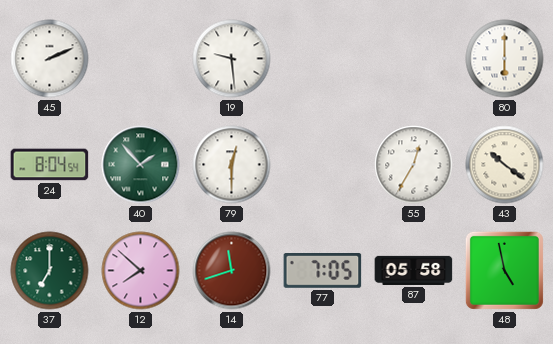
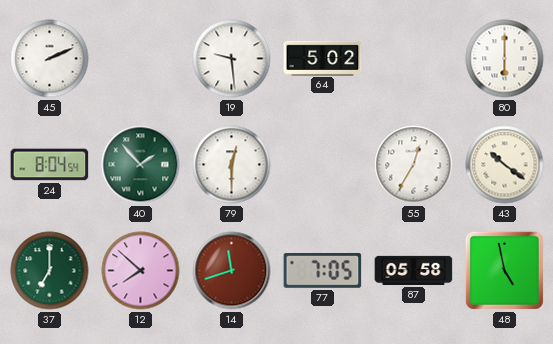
64: none -> 5:02 (323, 58)
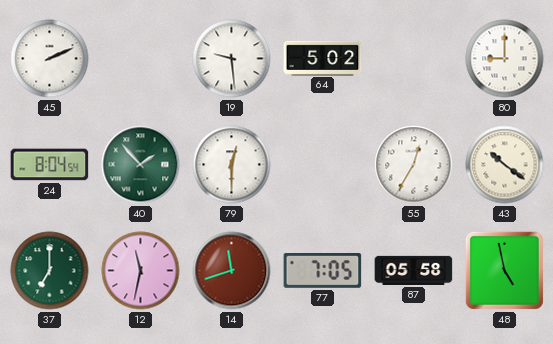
80: 6:00 -> 9:00 (505, 59)
12: 7:52 -> 11:32 (141, 271)
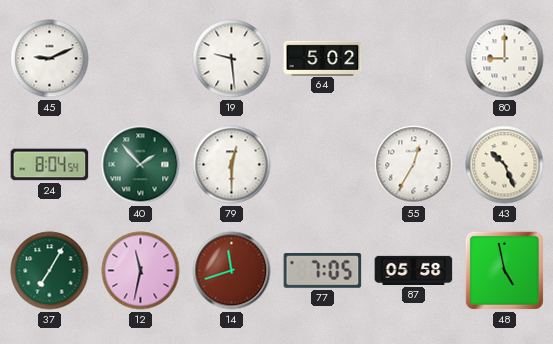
45: 2:11 -> 9:11 (50, 59)
43: 10:21 -> 10:26 (505, 165)
37: 7:00 -> 7:05 (50, 271)
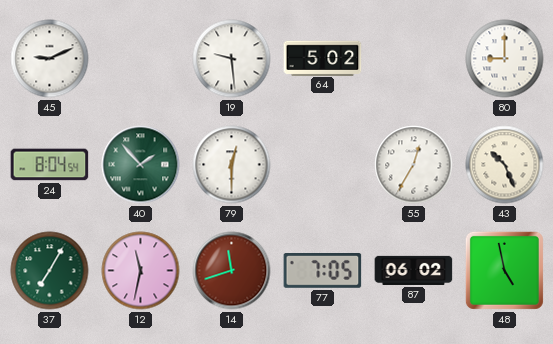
87: 05:58 -> 06:02 (414, 270)
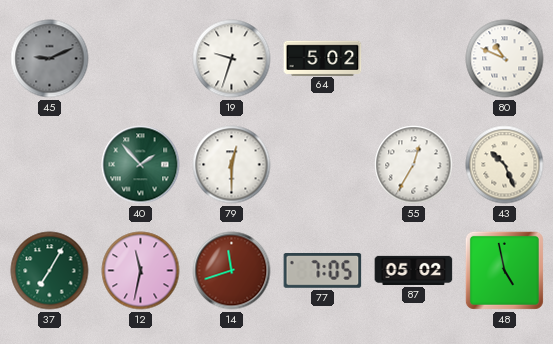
45 dial: white -> grey (50, 59)
19: 9:29 -> 9:33 (232, 59)
80: 9:00 -> 10:49 (505, 59)
24: 8:04 -> none (50, 165)
87: 06:02 -> 05:02 (414, 270)
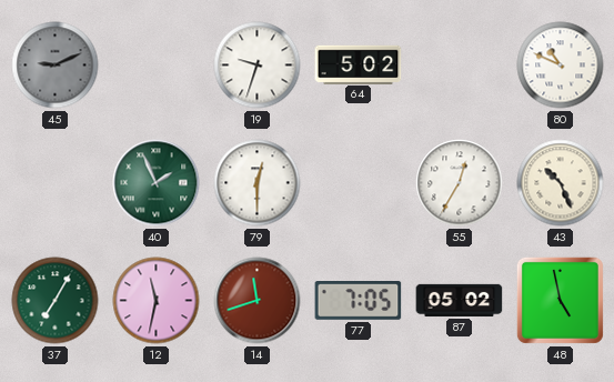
40: 1:53 -> 1:56 (157, 183)
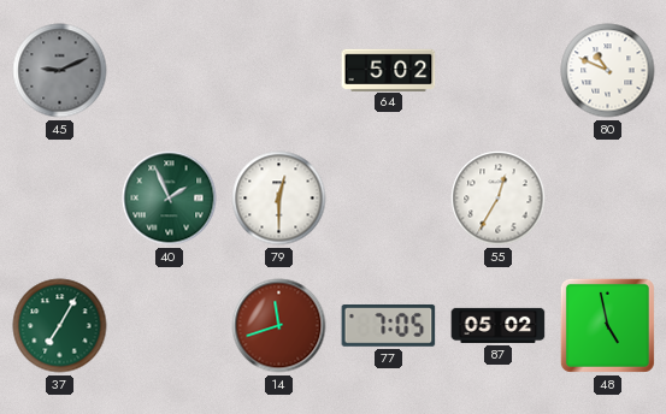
19: 9:33 -> none (258, 66)
43: 10:26 -> none (561, 183)
12: 11:32 -> none (157, 301)
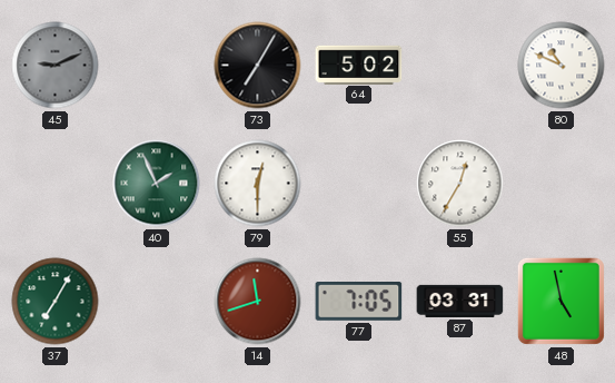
73: none -> 7:05 (258, 66)
87: 05:02 -> 03:31 (460, 301)
